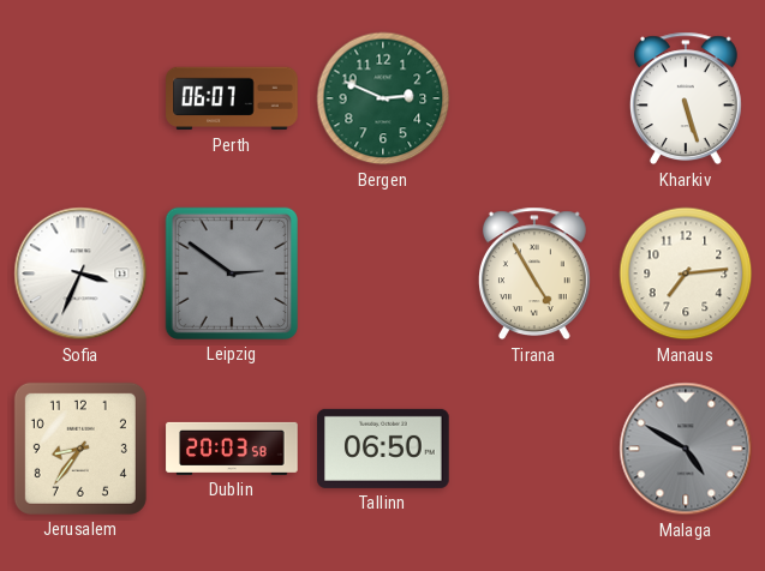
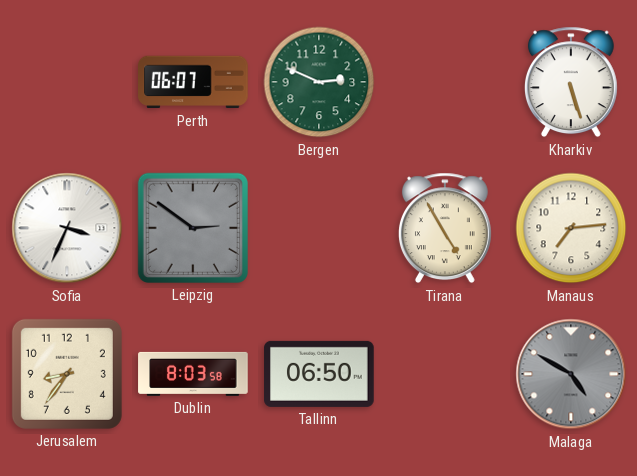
Dublin: 20:03 -> 8:03 (193, 374)
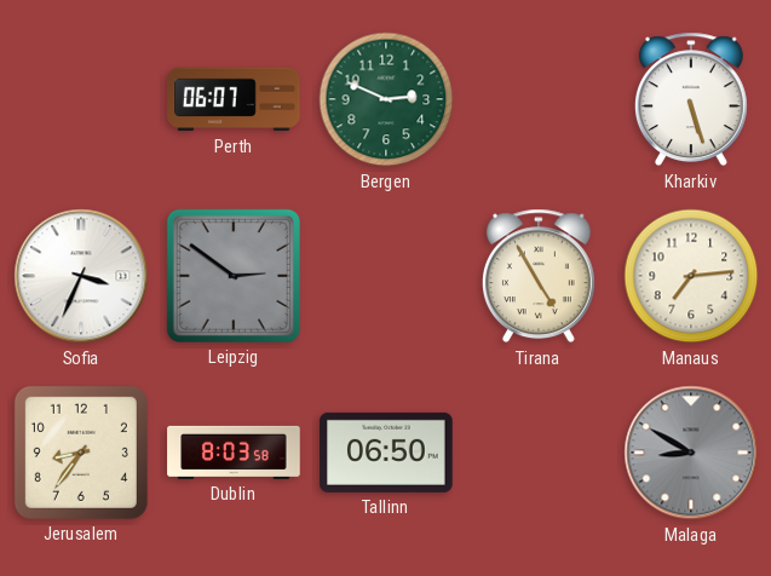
Malaga: 4:50 -> 8:50 (691, 453)
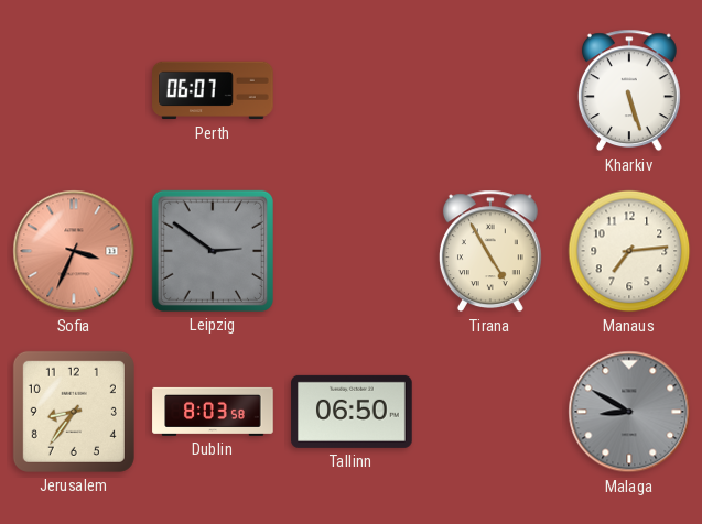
Bergen: 2:49 -> none (386, 99)
Sofia dial: white -> salmon (74, 251)
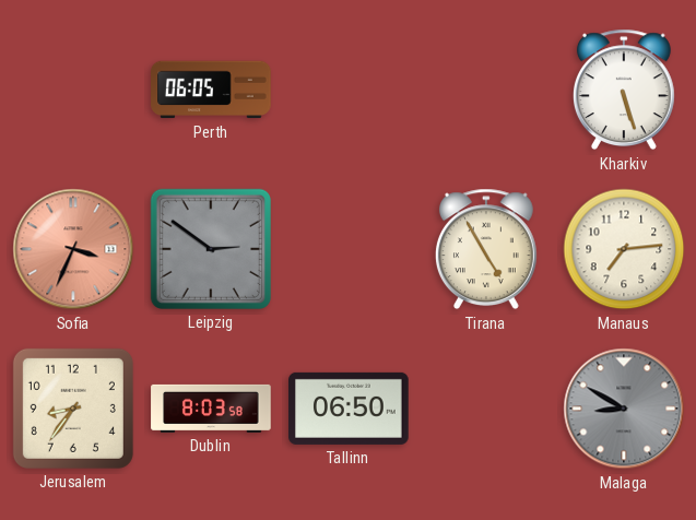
Perth: 06:07 -> 06:05 (211, 90)
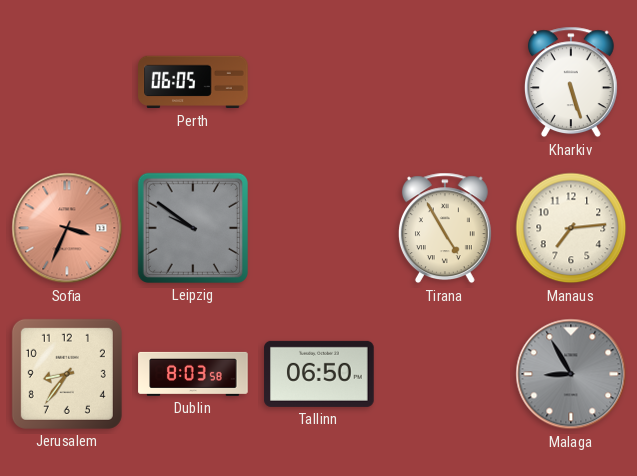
Leipzig: 2:51 -> 9:51 (193, 228)
Malaga: 8:50 -> 8:55 (571, 374)
